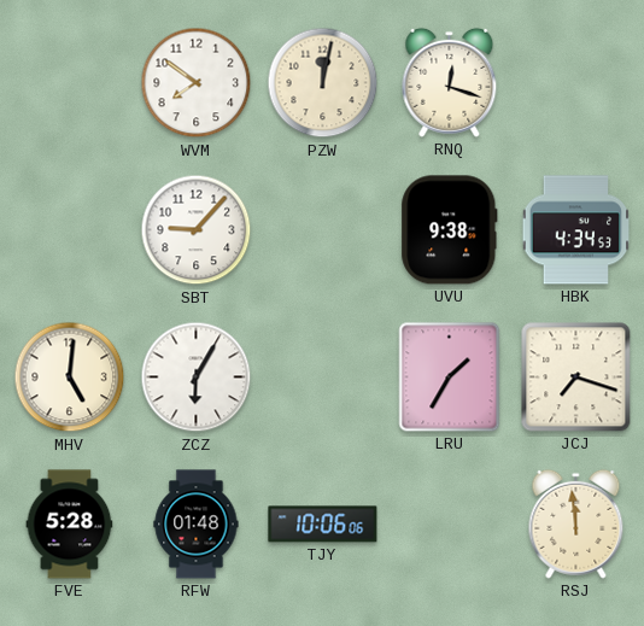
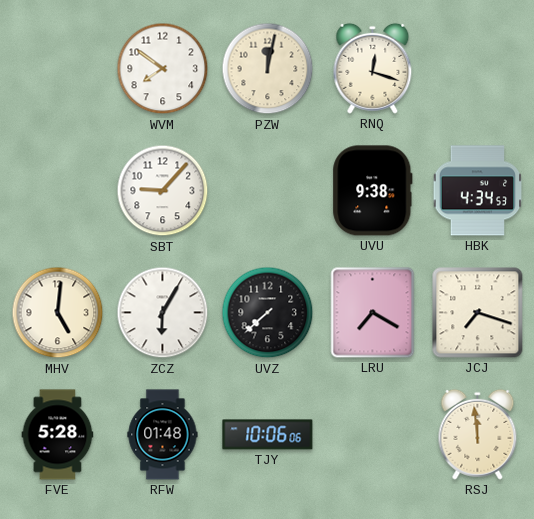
UVZ: none -> 7:38 (268, 313)
LRU: 1:35 -> 7:20 (373, 313)
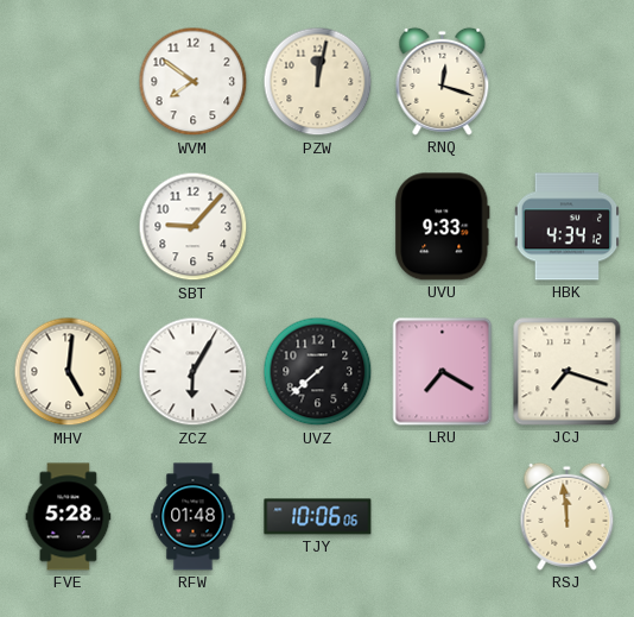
UVU: 9:38 -> 9:33 (443, 227)
HBK: 4:34:53 -> 4:34:12 (568, 227)
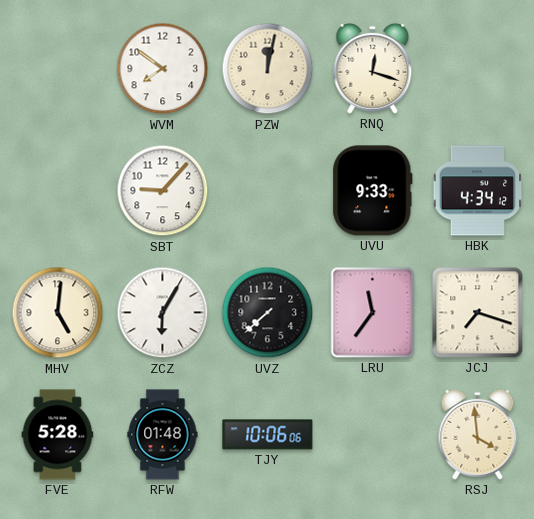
LRU: 7:20 -> 11:36 (373, 313)
RSJ: 11:59 -> 3:59 (478, 434)
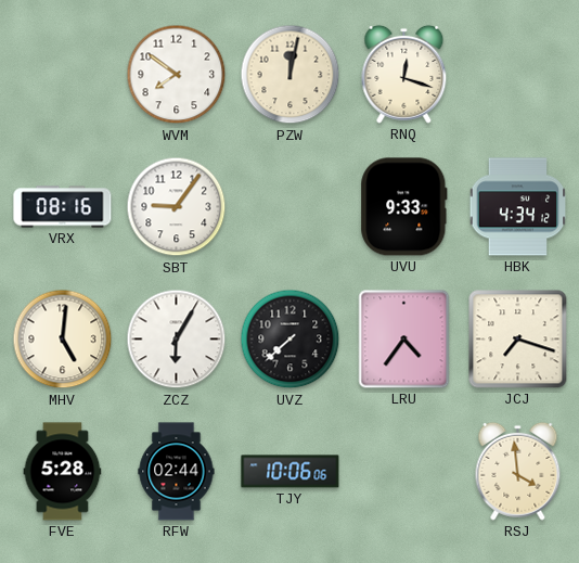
VRX: none -> 08:16 (63, 207)
SBT: 9:07 -> 9:06 (177, 207)
LRU: 11:36 -> 4:36 (404, 340)
RFW: 01:48 -> 02:44 (177, 472)
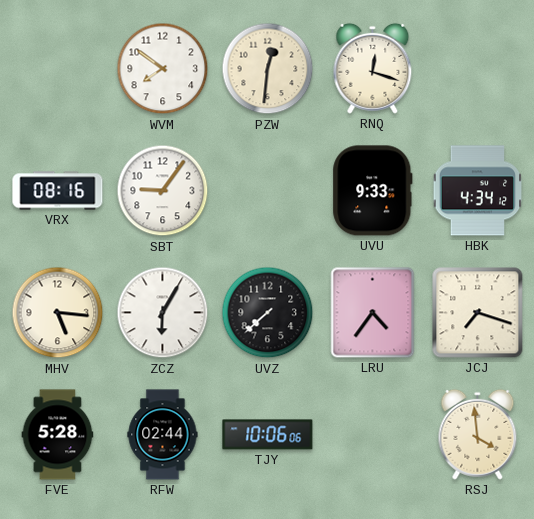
PZW: 12:02 -> 12:31 (268, 69)
MHV: 5:01 -> 5:16 (58, 313)
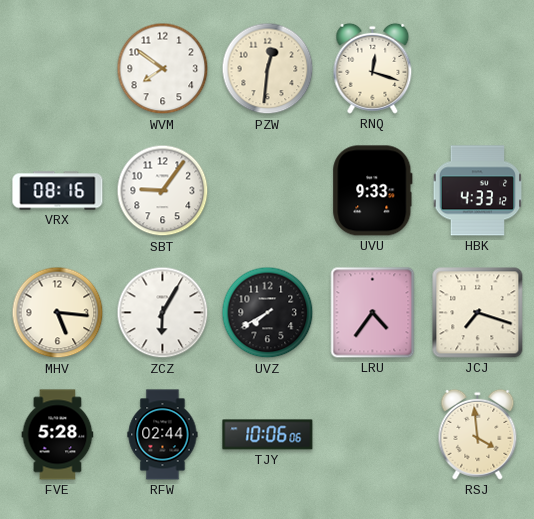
HBK: 4:34 -> 4:33 (478, 191)
UVZ: 7:38 -> 7:40 (268, 313)
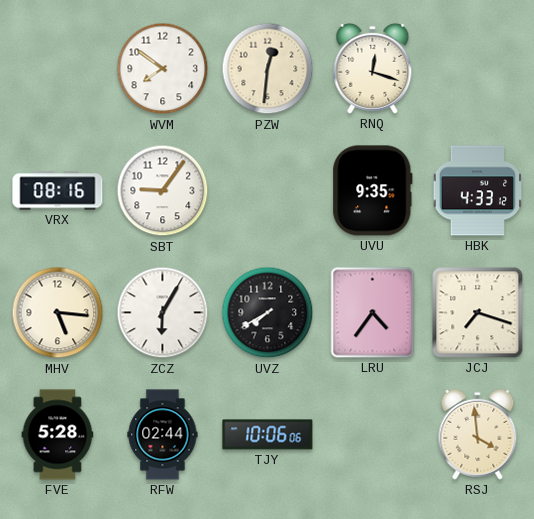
UVU: 9:33 -> 9:35 (373, 191)
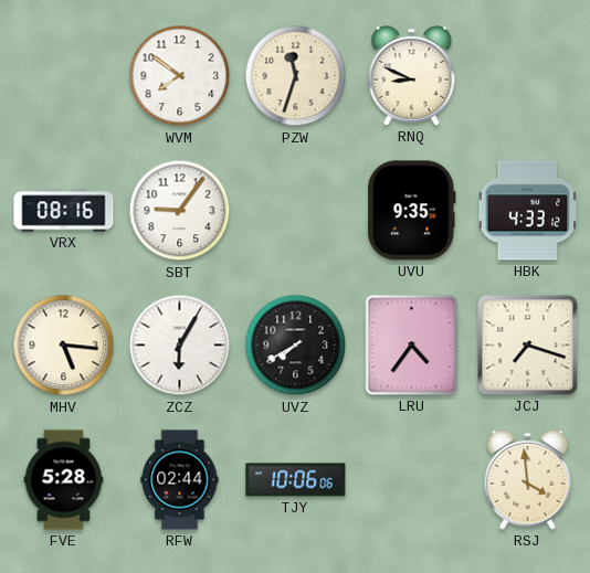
PZW: 12:31 -> 11:33 (296, 76)
RNQ: 12:18 -> 8:49 (412, 75)
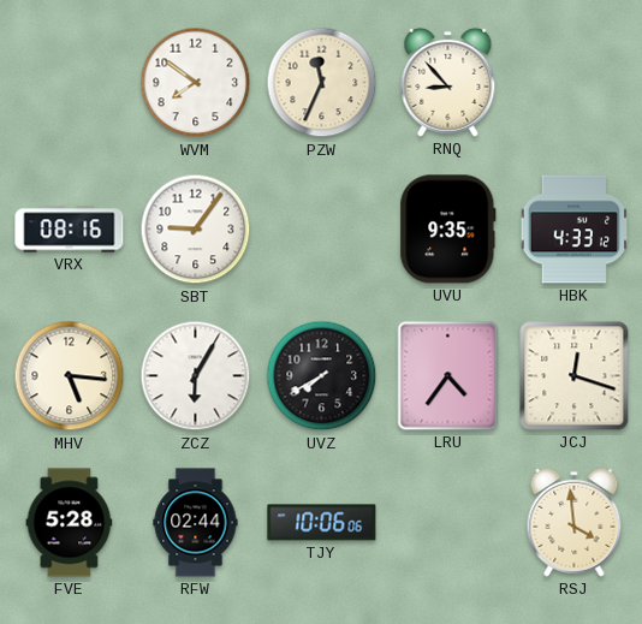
PZW: 11:33 -> 11:34 (322, 83)
RNQ: 8:49 -> 8:53 (448, 82)
JCJ: 7:18 -> 12:18 (575, 376)
